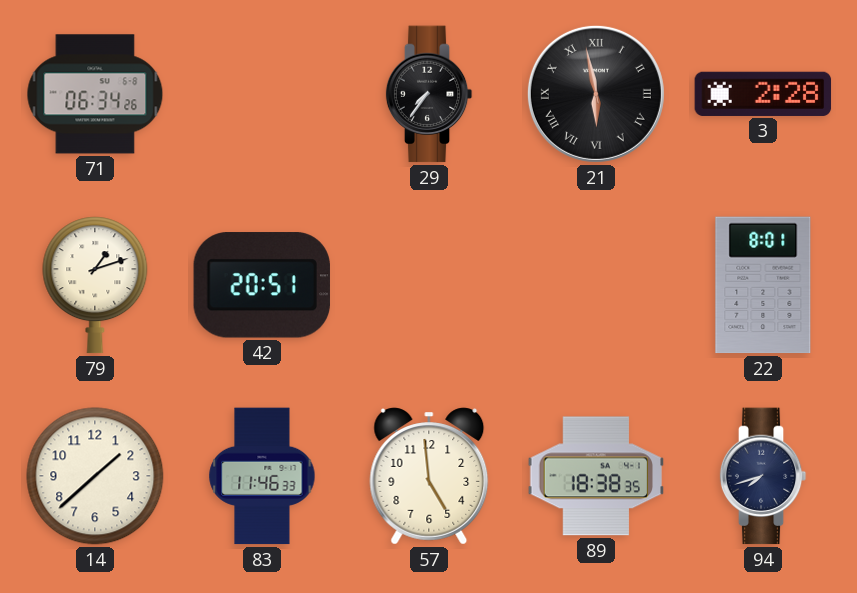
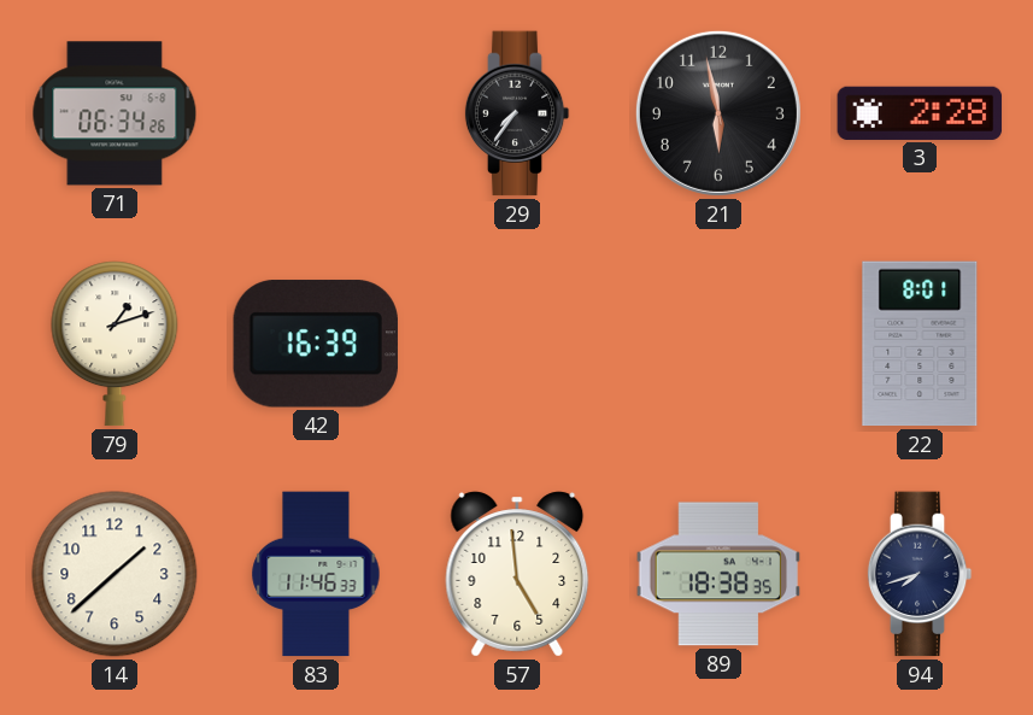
21 numerals: Roman -> Arabic (718, 113)
42: 20:51 -> 16:39 (316, 344)
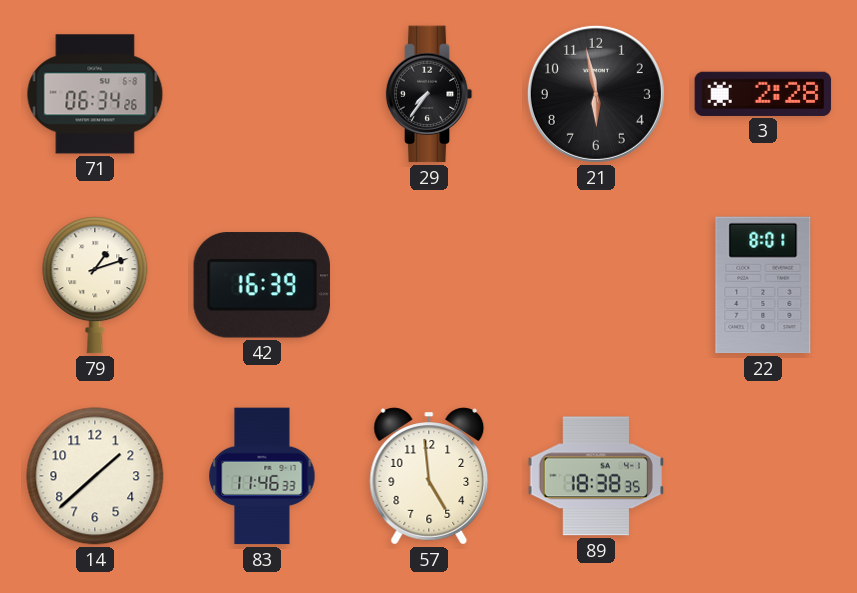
94: 7:42 -> none (920, 574)
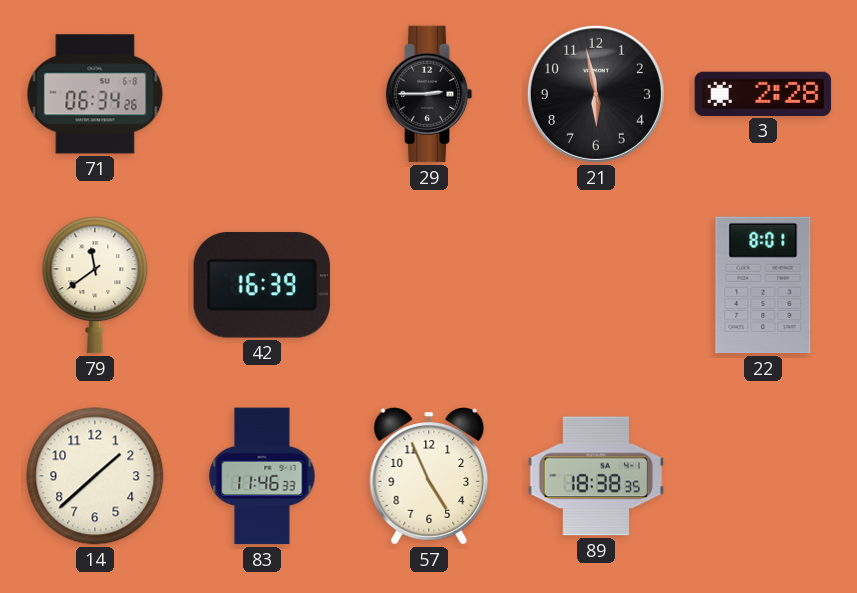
29: 7:36 -> 2:45 (429, 94)
79: 1:12 -> 11:39 (95, 285)
57: 4:59 -> 4:56 (429, 476)
